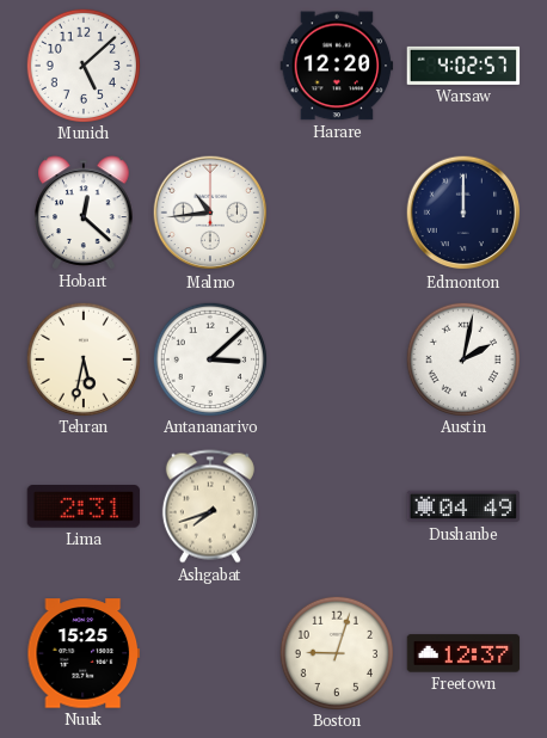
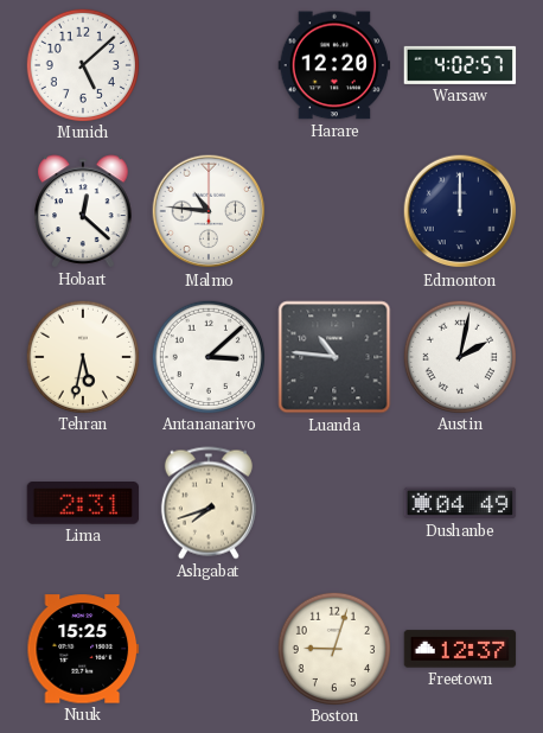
Malmo: 10:44 -> 10:46 (209, 211)
Luanda: none -> 10:46 (334, 357)
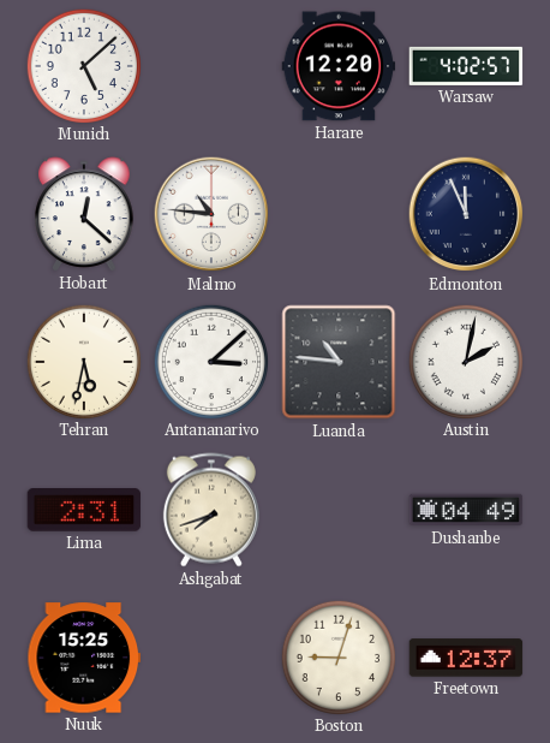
Edmonton: 12:00 -> 11:56 (466, 214)
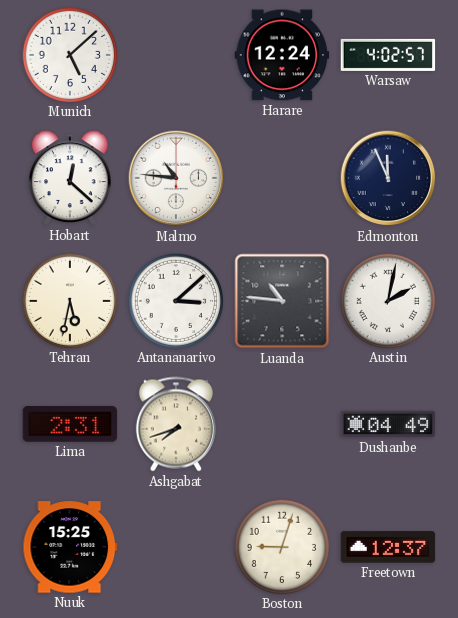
Harare: 12:20 -> 12:24 (282, 55)
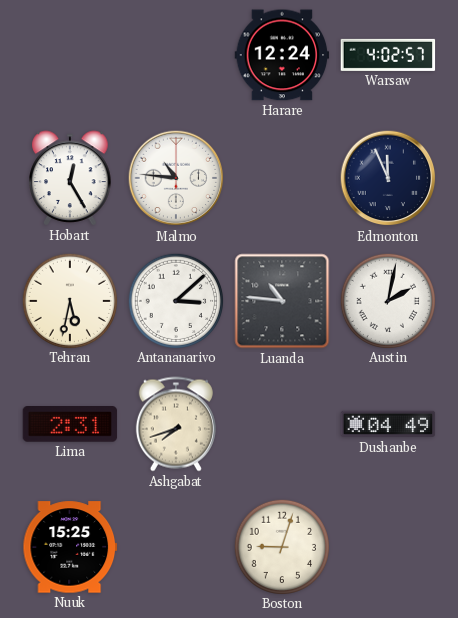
Munich: 5:08 -> none (69, 54)
Hobart: 12:22 -> 12:25 (70, 178)
Freetown: 12:37 -> none (388, 547)
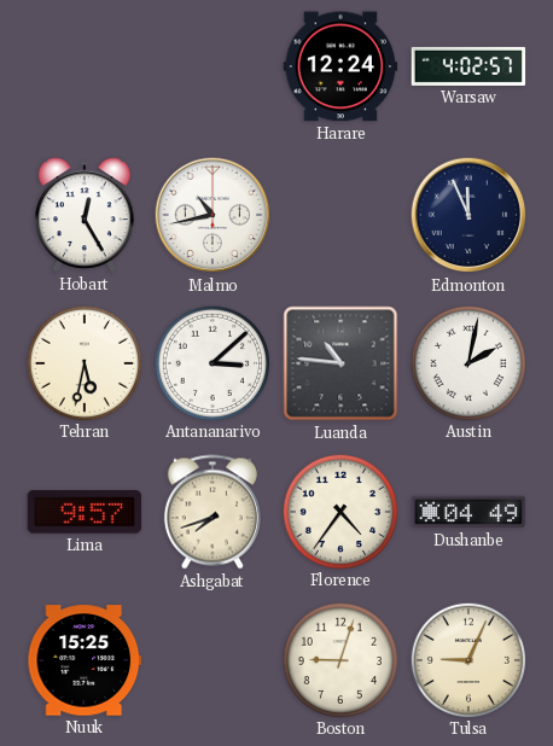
Malmo: 10:46 -> 10:43 (213, 215)
Lima: 2:31 -> 9:57 (85, 512)
Florence: none -> 4:36 (339, 511)
Tulsa: none -> 9:04 (467, 659)
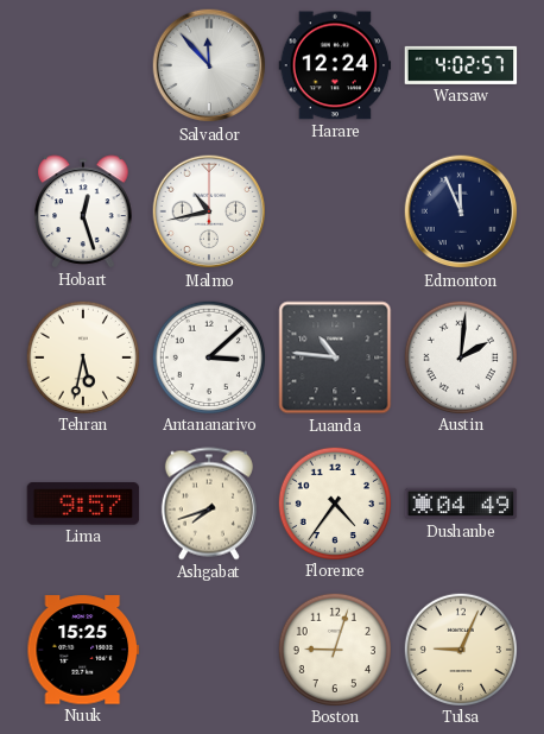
Salvador: none -> 11:53 (209, 65)
Hobart: 12:25 -> 12:27 (83, 211)
Austin: 2:02 -> 2:01 (460, 356)
